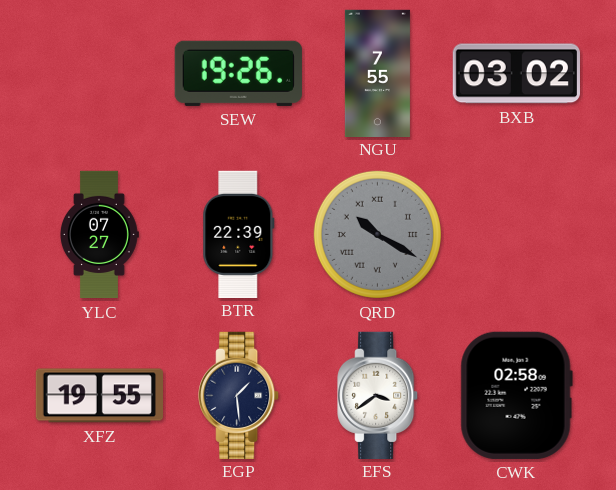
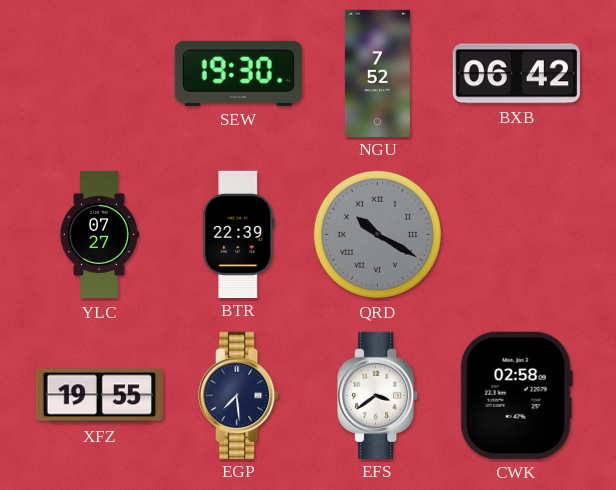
SEW: 19:26 -> 19:30 (238, 73)
NGU: 7:55 -> 7:52 (377, 73)
BXB: 03:02 -> 06:42 (516, 74)
EGP: 1:29 -> 7:29 (239, 395)
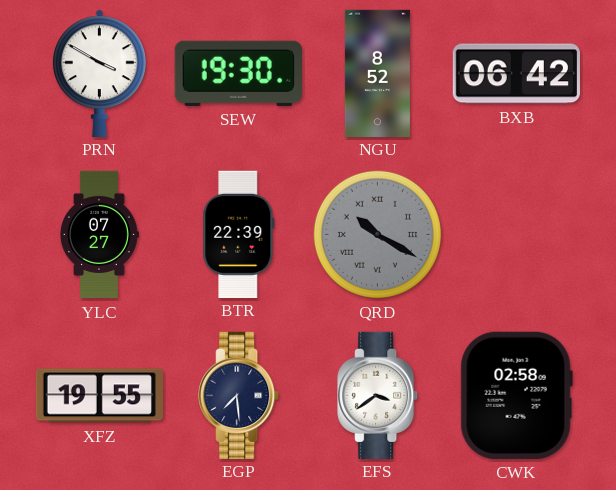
PRN: none -> 3:50 (99, 73)
NGU: 7:52 -> 8:52 (377, 73)
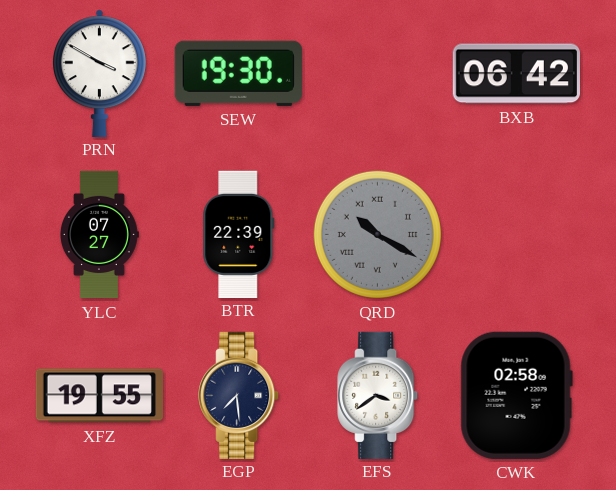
NGU: 8:52 -> none (377, 73)
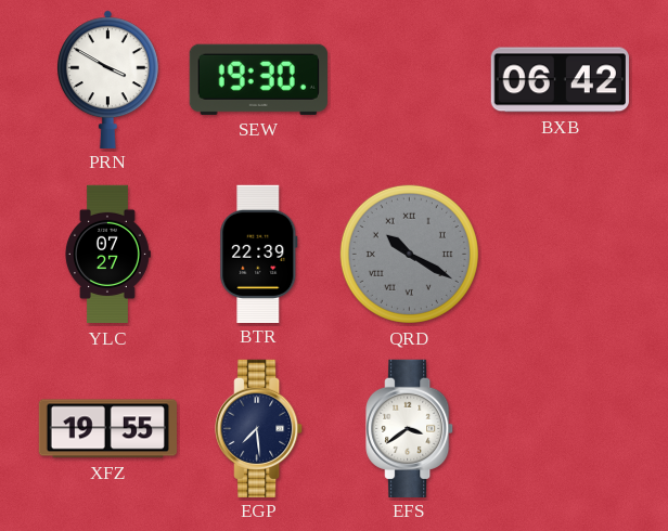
CWK: 02:58 -> none (516, 395)
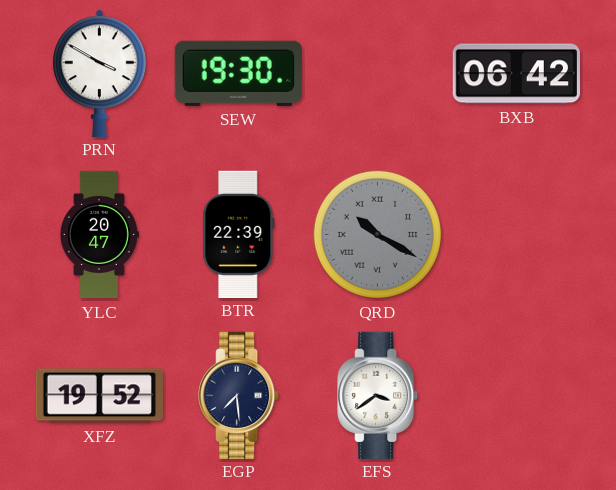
YLC: 07:27 -> 20:47 (99, 235)
XFZ: 19:55 -> 19:52 (99, 396)
